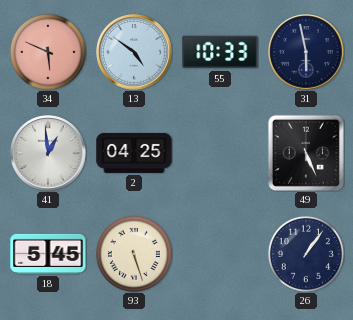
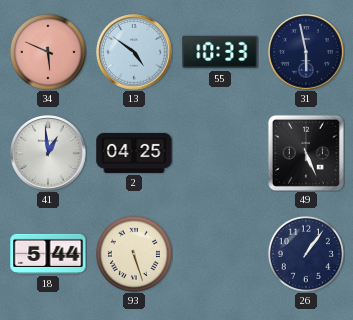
18: 5:45 -> 5:44 (48, 254)
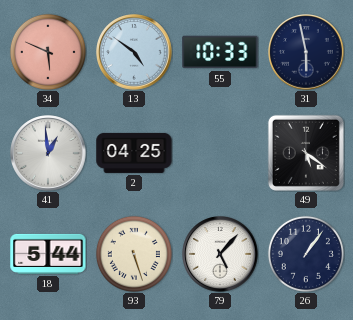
49: 5:26 -> 5:21 (306, 153)
79: none -> 5:07 (220, 254)
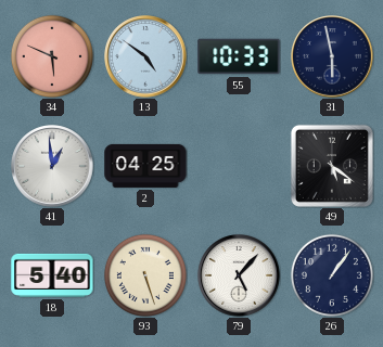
18: 5:44 -> 5:40 (52, 275)
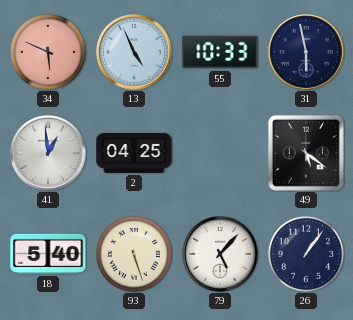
13: 4:51 -> 4:56 (134, 52)
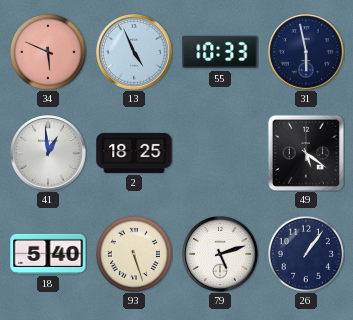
2: 04:25 -> 18:25 (134, 153)
79: 5:07 -> 5:12 (220, 254)
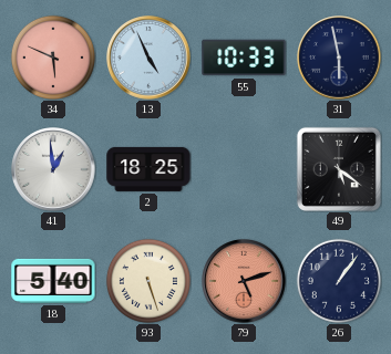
79 dial: white -> salmon (244, 281)
